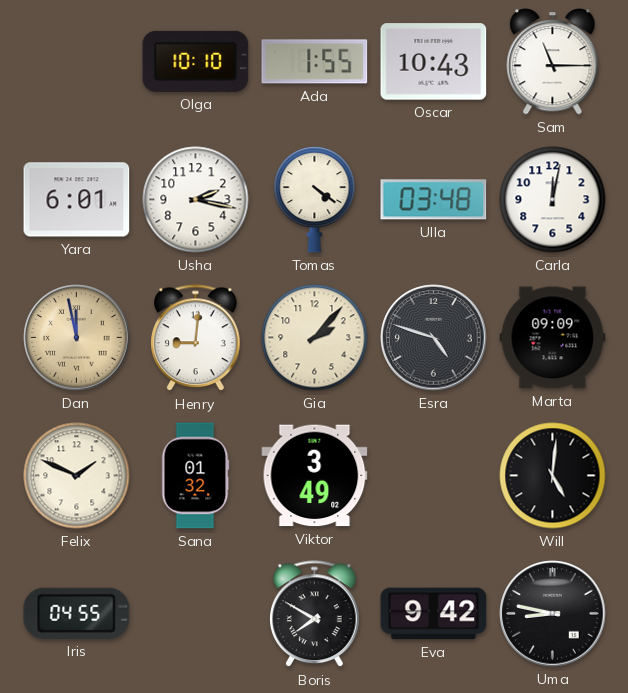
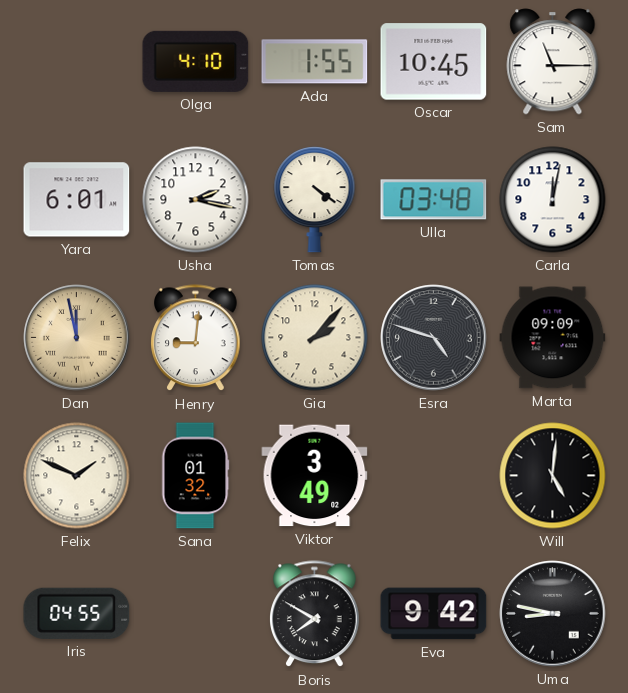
Olga: 10:10 -> 4:10 (196, 61)
Oscar: 10:43 -> 10:45 (434, 62)
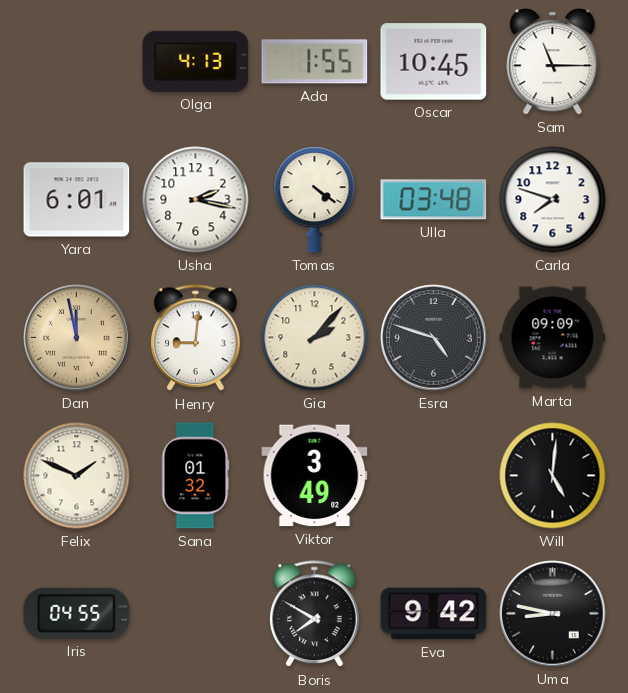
Olga: 4:10 -> 4:13 (196, 61)
Carla: 12:02 -> 7:48 (553, 200)
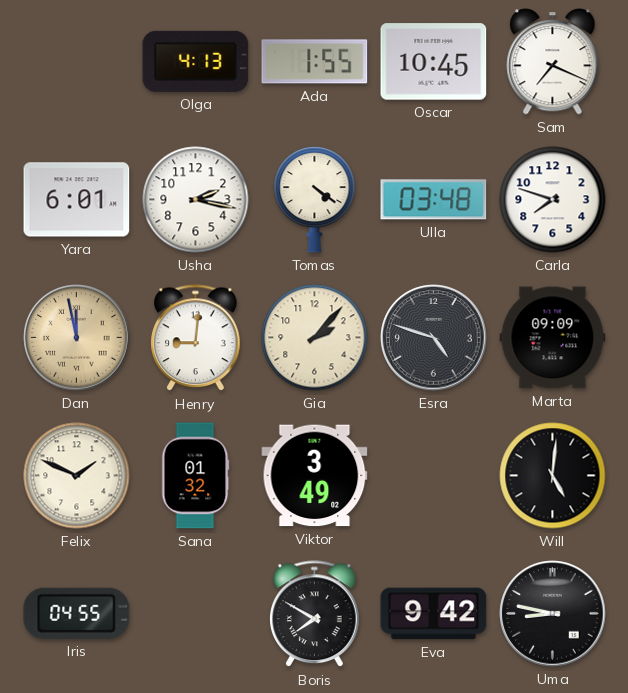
Sam: 11:15 -> 7:19 (553, 62)
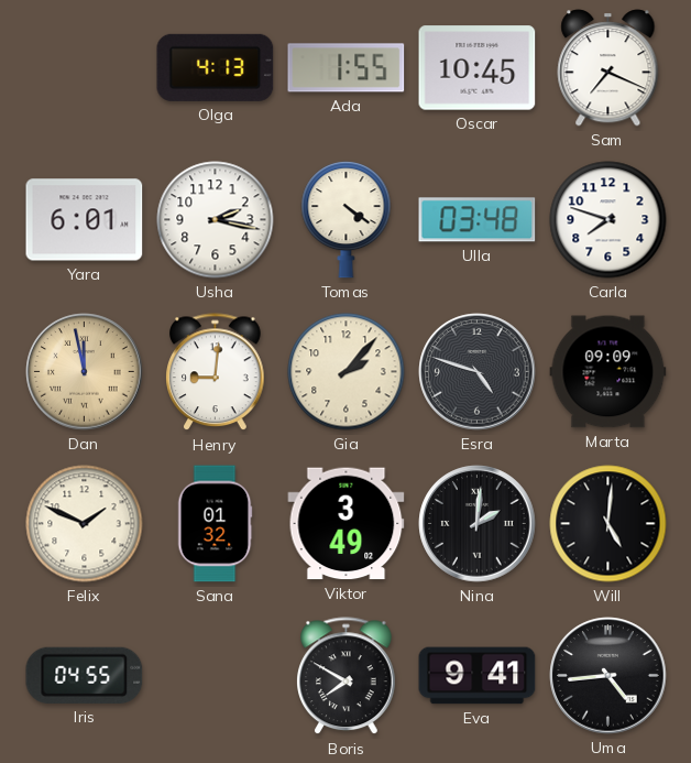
Nina: none -> 2:01 (478, 524)
Eva: 9:42 -> 9:41 (478, 676)
Uma: 8:47 -> 4:44 (608, 676)
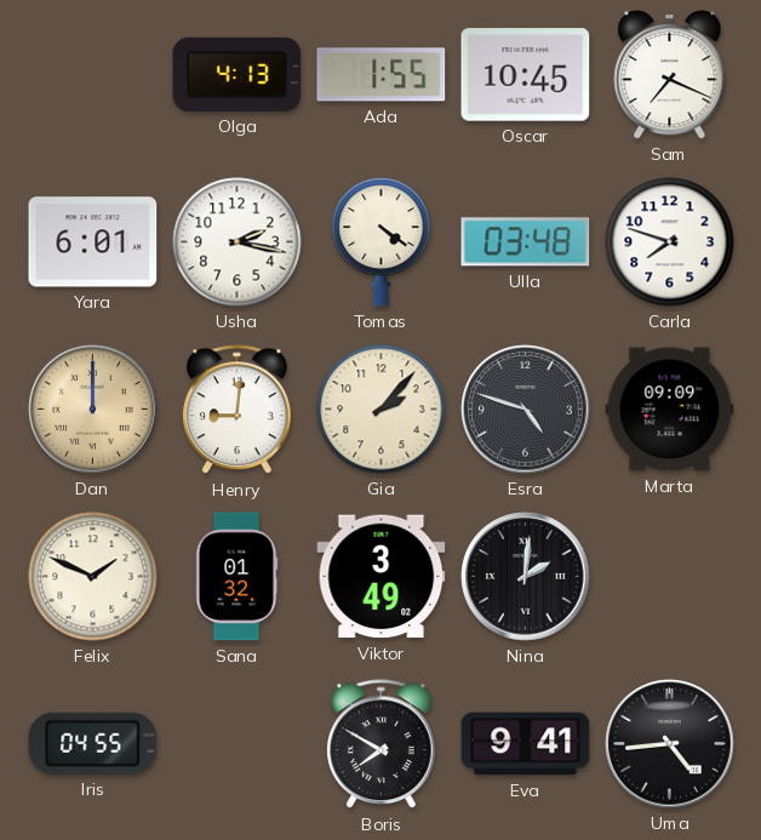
Dan: 11:58 -> 12:00 (93, 410)
Will: 5:01 -> none (608, 524)
